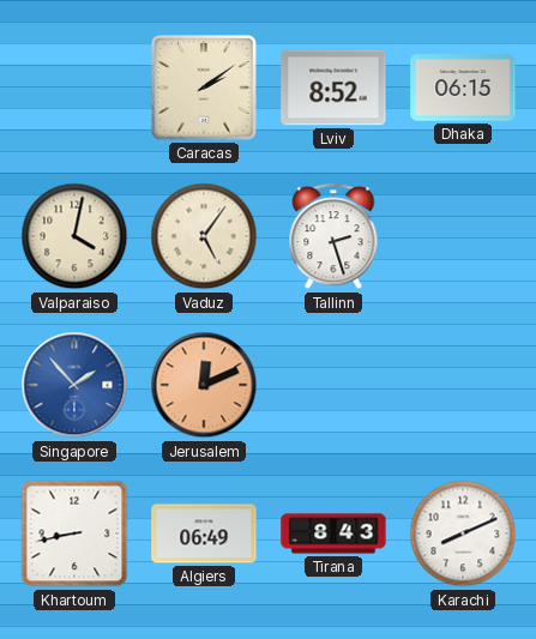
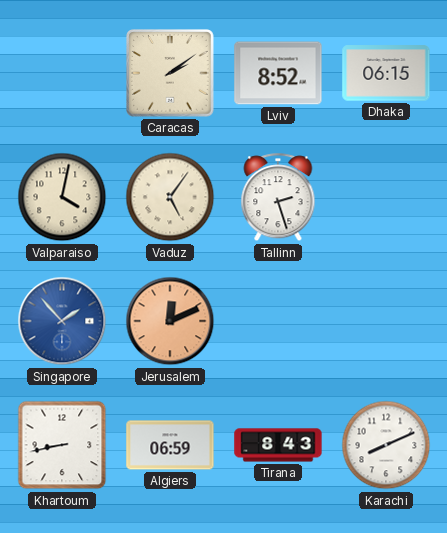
Algiers: 06:49 -> 06:59 (170, 445)
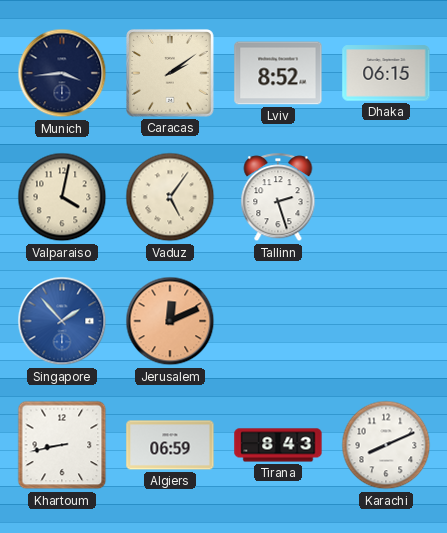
Munich: none -> 3:44 (62, 73)
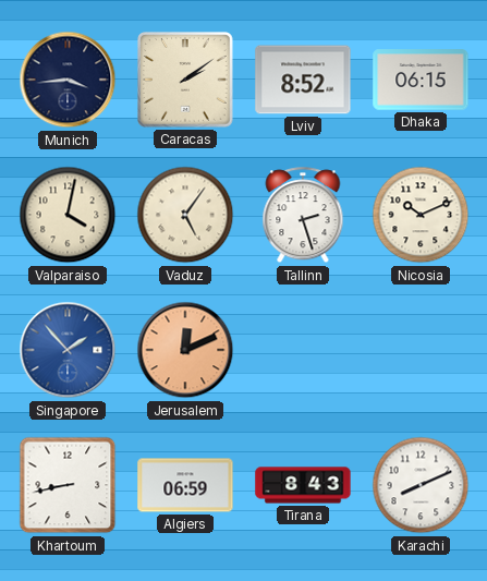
Nicosia: none -> 10:11 (421, 215)
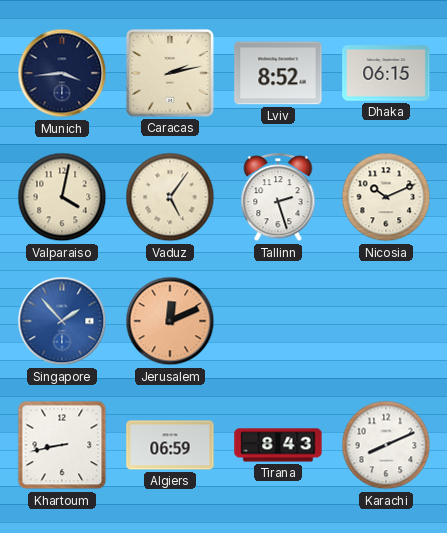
Caracas: 2:09 -> 2:13 (170, 73)
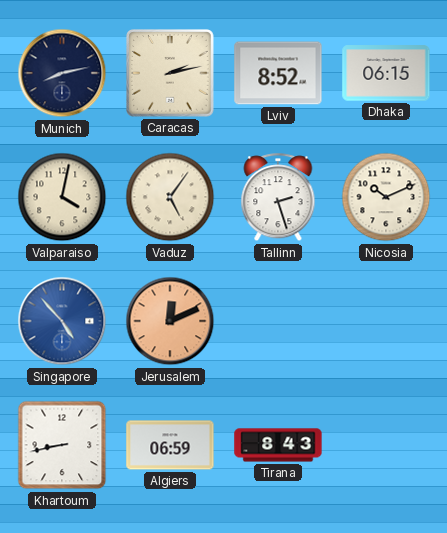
Munich: 3:44 -> 8:13 (62, 73)
Singapore: 1:53 -> 4:53 (62, 321)
Karachi: 8:11 -> none (386, 445)
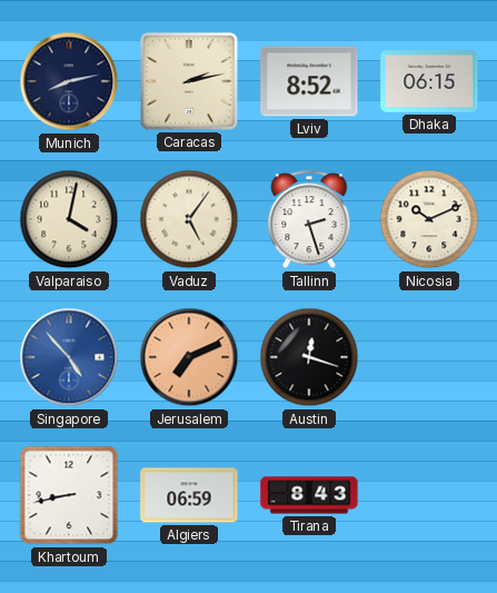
Jerusalem: 12:11 -> 7:11 (189, 357)
Austin: none -> 12:18 (309, 357)
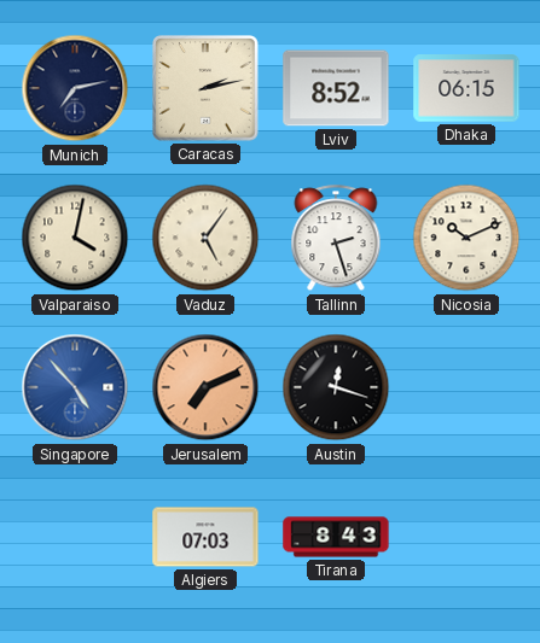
Munich: 8:13 -> 7:13 (75, 88)
Khartoum: 8:43 -> none (69, 495)
Algiers: 06:59 -> 07:03 (205, 537)
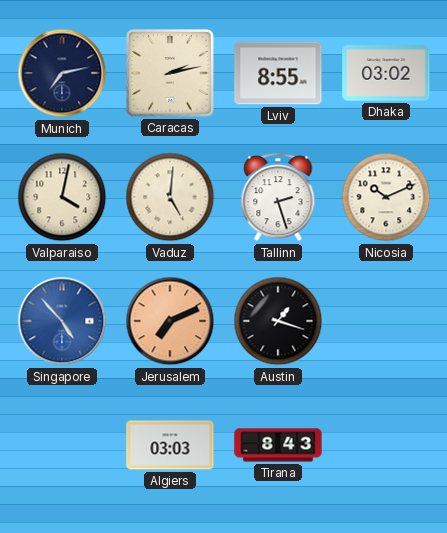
Lviv: 8:52 -> 8:55 (278, 73)
Dhaka: 06:15 -> 03:02 (386, 73)
Vaduz: 5:06 -> 5:01 (170, 197)
Austin: 12:18 -> 1:18 (278, 321)
Algiers: 07:03 -> 03:03 (170, 445)
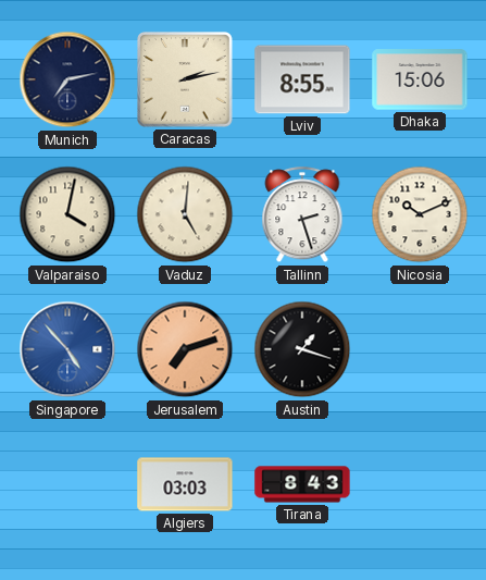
Dhaka: 03:02 -> 15:06 (420, 79)
Jerusalem: 7:11 -> 7:12 (185, 349)
